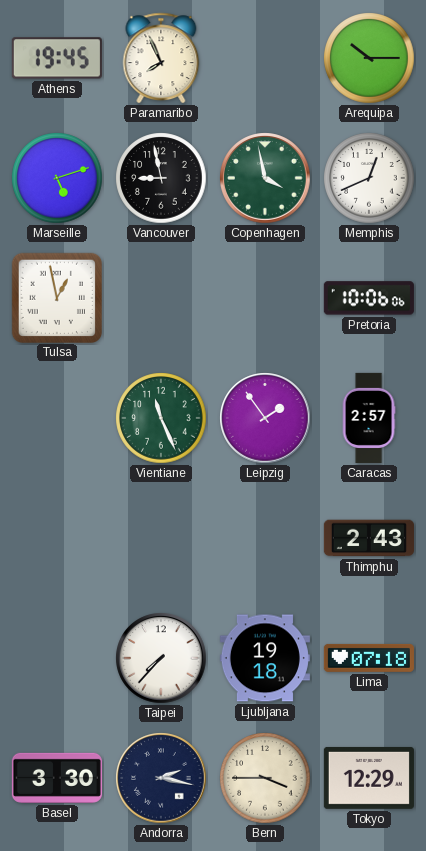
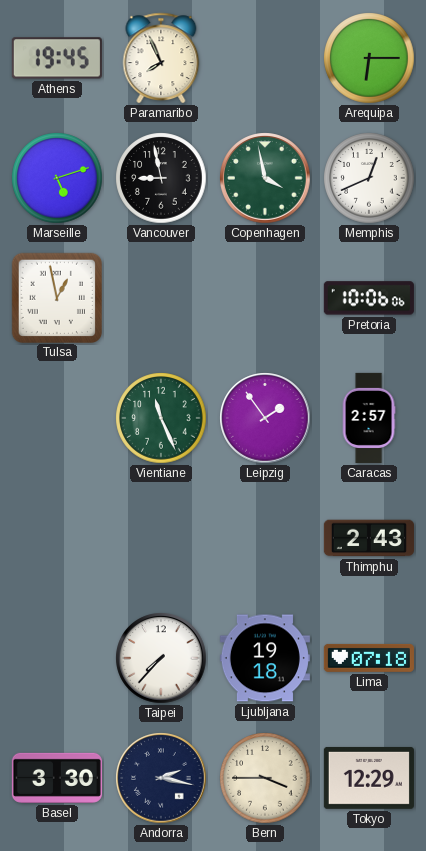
Arequipa: 10:15 -> 6:15 (369, 58)
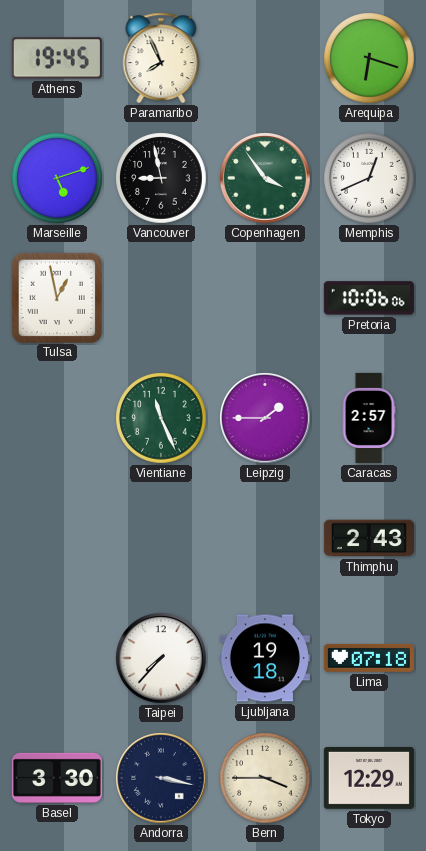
Arequipa: 6:15 -> 6:18 (369, 58)
Copenhagen: 3:58 -> 3:54 (265, 178)
Leipzig: 1:54 -> 1:45 (265, 418)
Andorra: 2:17 -> 3:17 (161, 778)
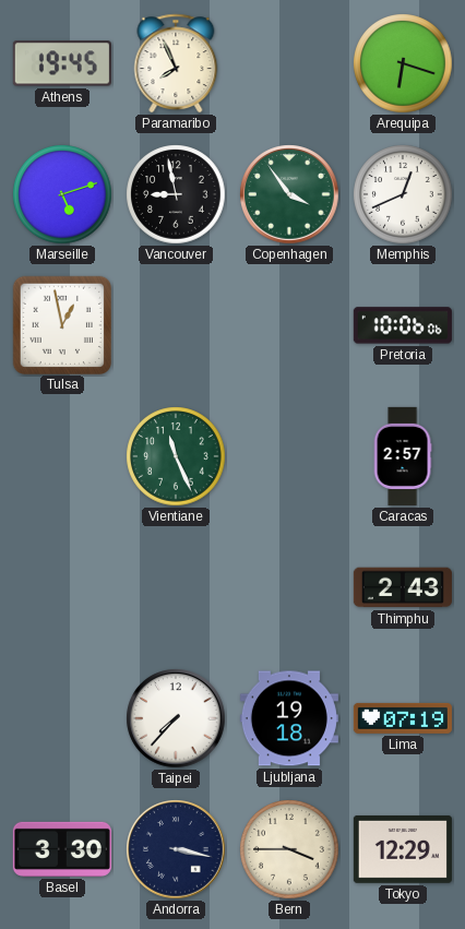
Leipzig: 1:45 -> none (265, 418)
Lima: 07:18 -> 07:19 (403, 718)
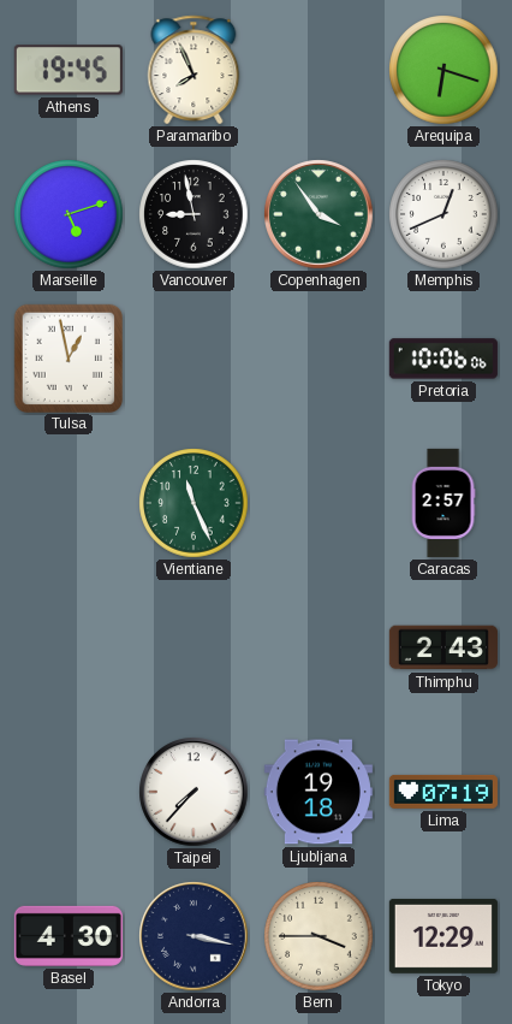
Basel: 3:30 -> 4:30 (69, 936)
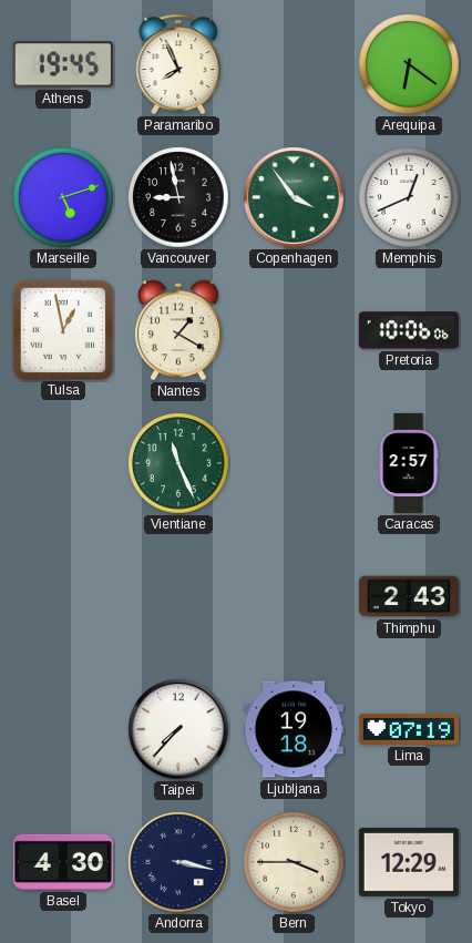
Arequipa: 6:18 -> 6:21 (409, 64)
Nantes: none -> 1:20 (178, 330)
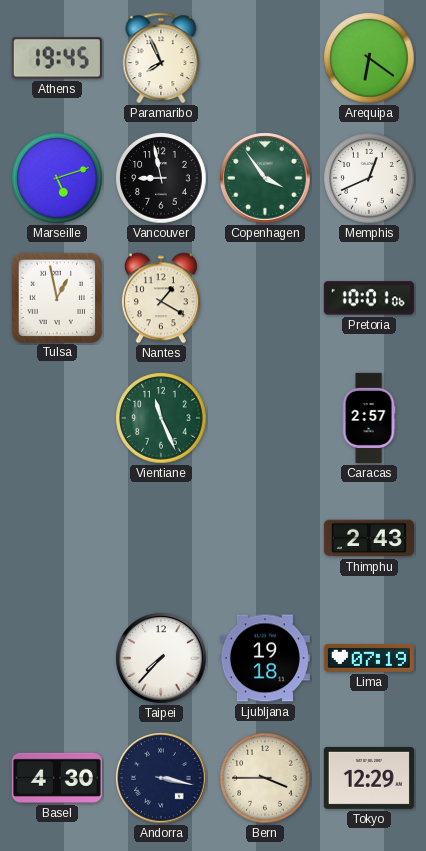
Pretoria: 10:06 -> 10:01 (369, 298)
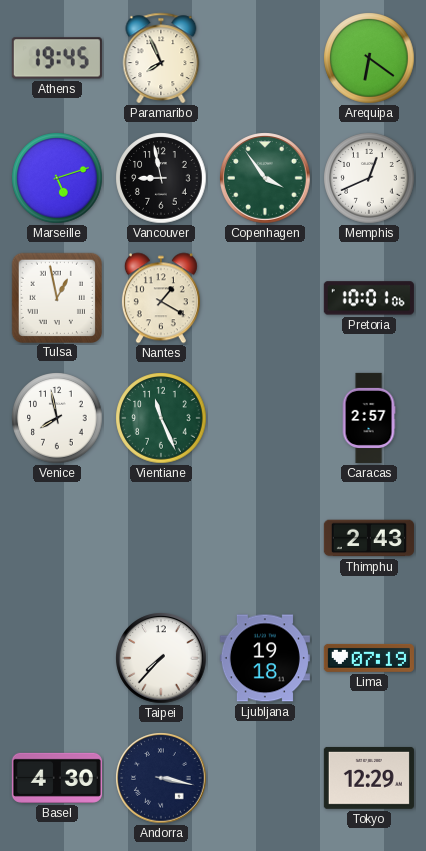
Venice: none -> 7:58 (57, 418)
Bern: 3:45 -> none (265, 778)
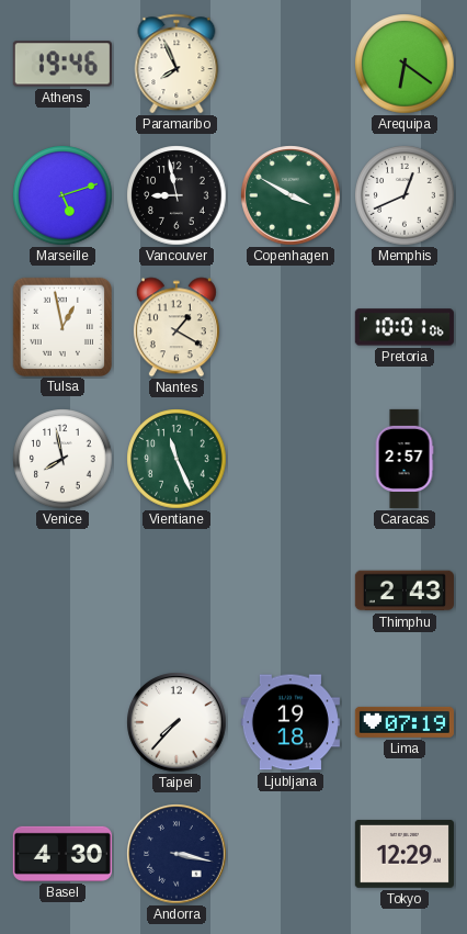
Athens: 19:45 -> 19:46 (62, 64)
Copenhagen: 3:54 -> 3:50 (291, 195)
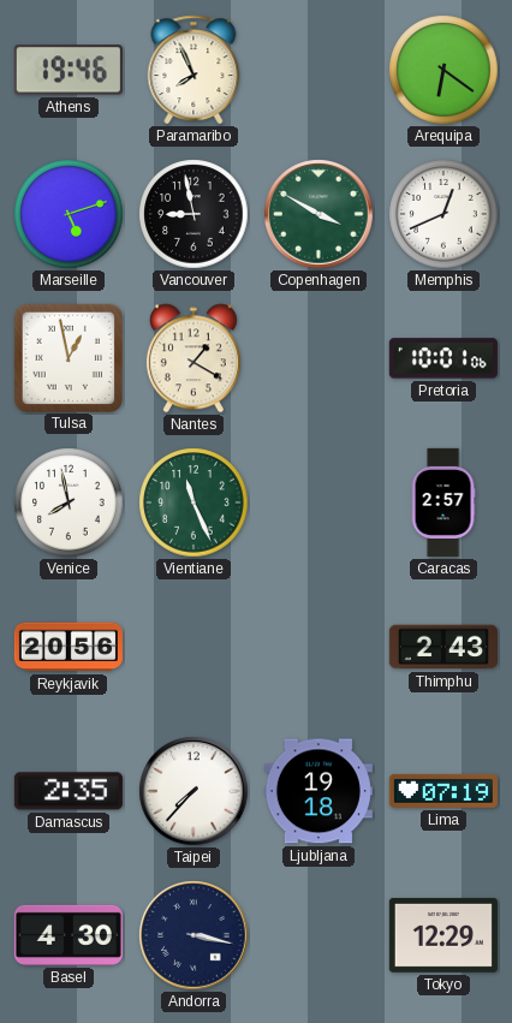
Reykjavik: none -> 20:56 (69, 647)
Damascus: none -> 2:35 (69, 791)
